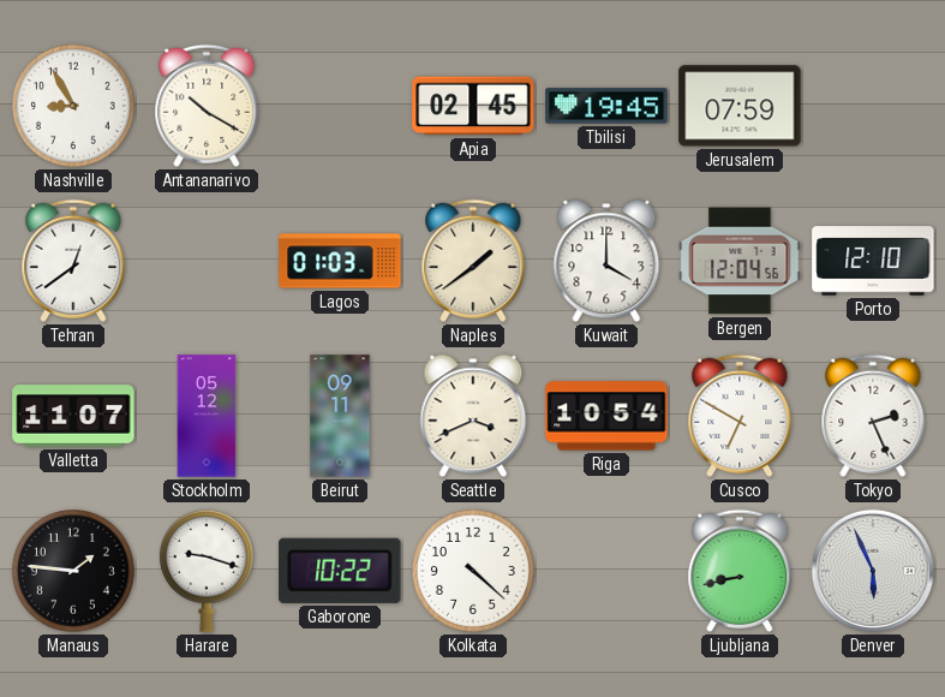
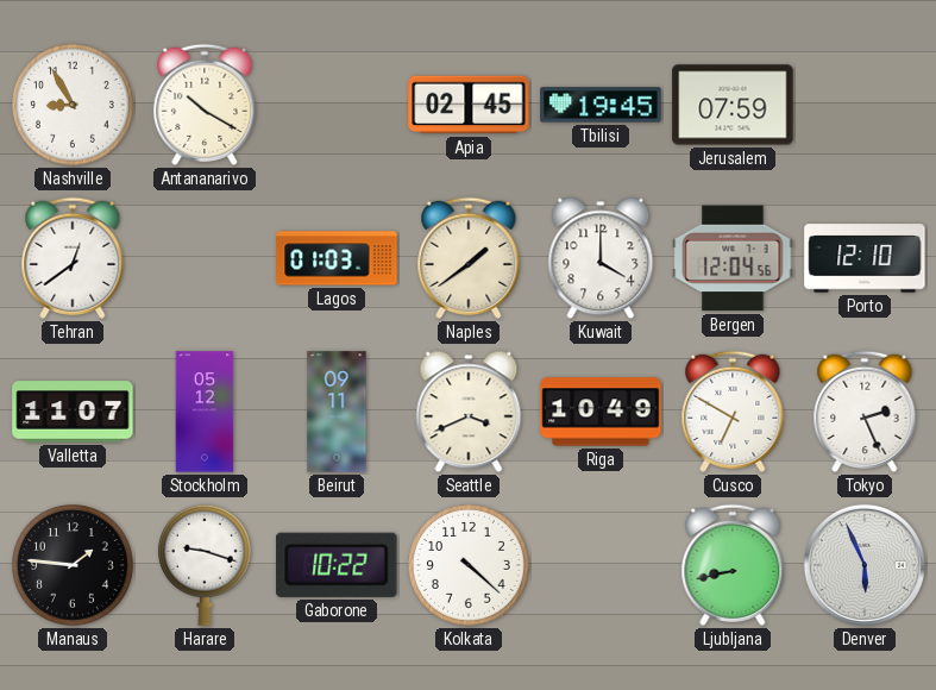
Riga: 10:54 -> 10:49 (601, 412)
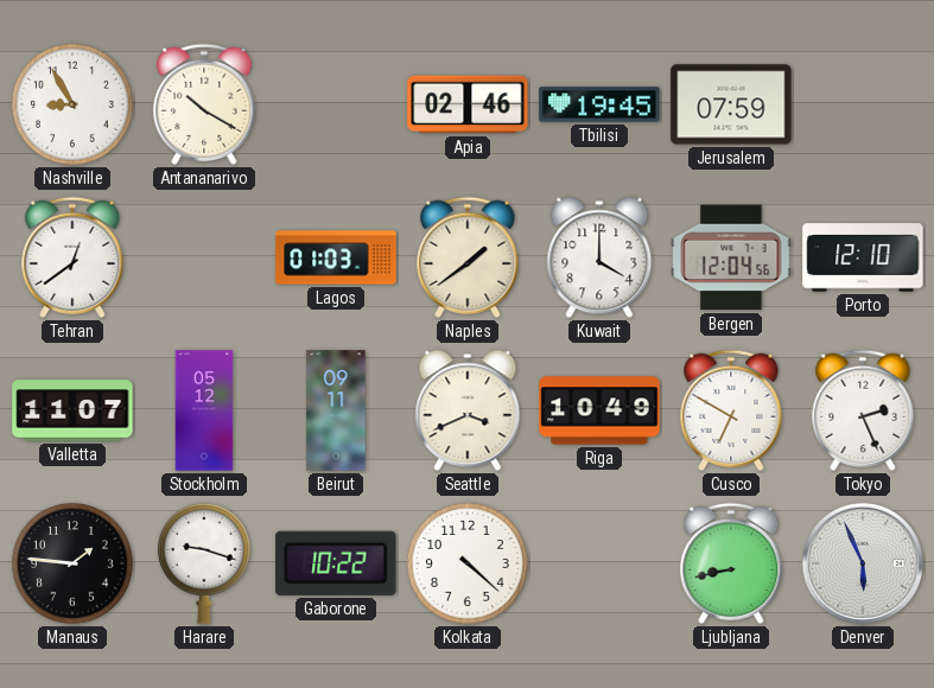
Apia: 02:45 -> 02:46 (468, 104)
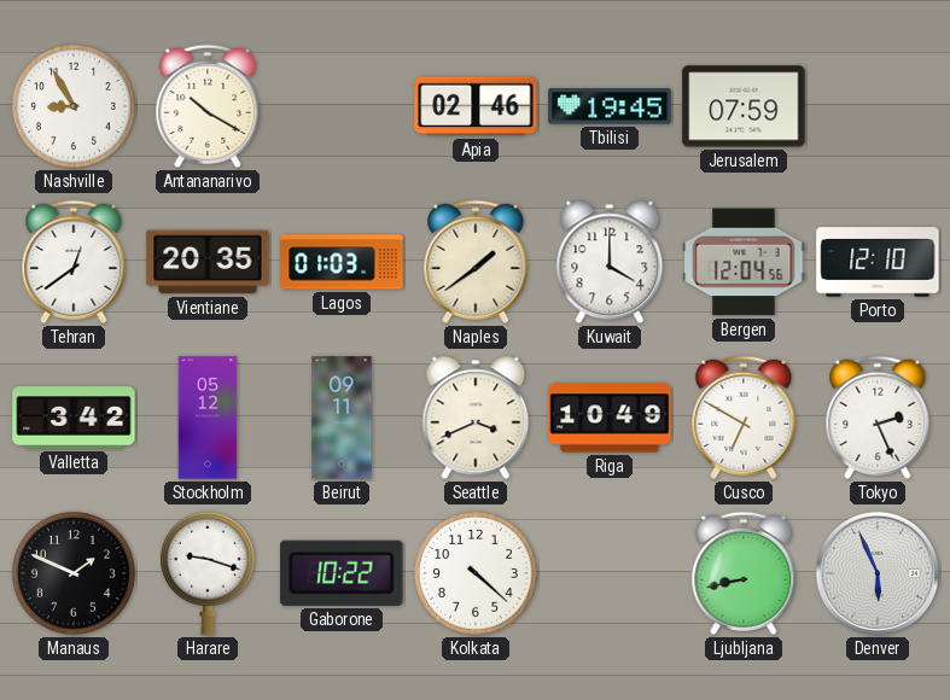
Vientiane: none -> 20:35 (208, 262)
Valletta: 11:07 -> 3:42 (74, 418)
Manaus: 1:46 -> 1:49 (75, 574)
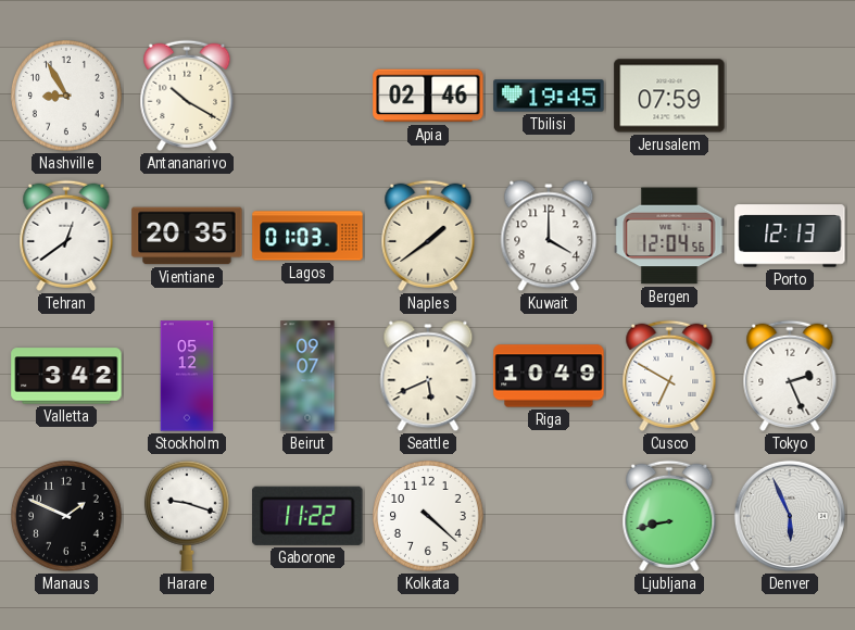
Porto: 12:10 -> 12:13 (790, 236)
Beirut: 09:11 -> 09:07 (307, 376)
Seattle: 3:41 -> 5:41 (428, 376)
Gaborone: 10:22 -> 11:22 (307, 516)
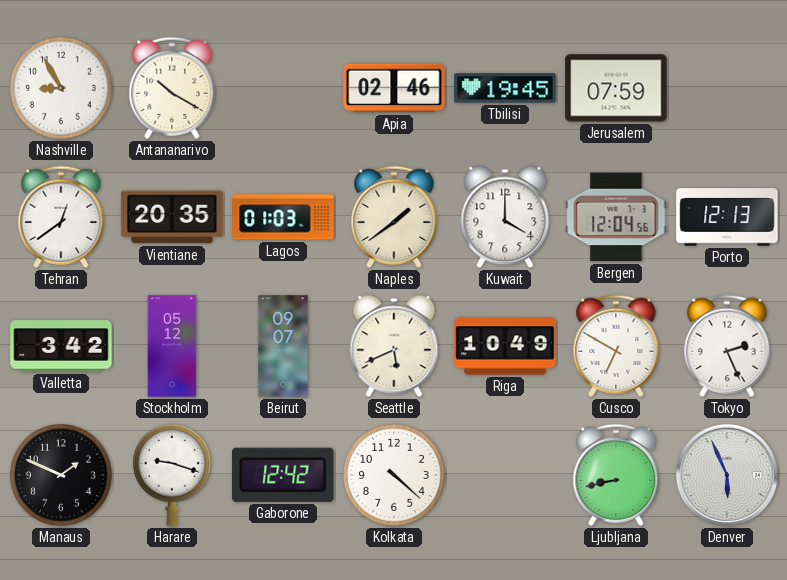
Gaborone: 11:22 -> 12:42 (283, 475)
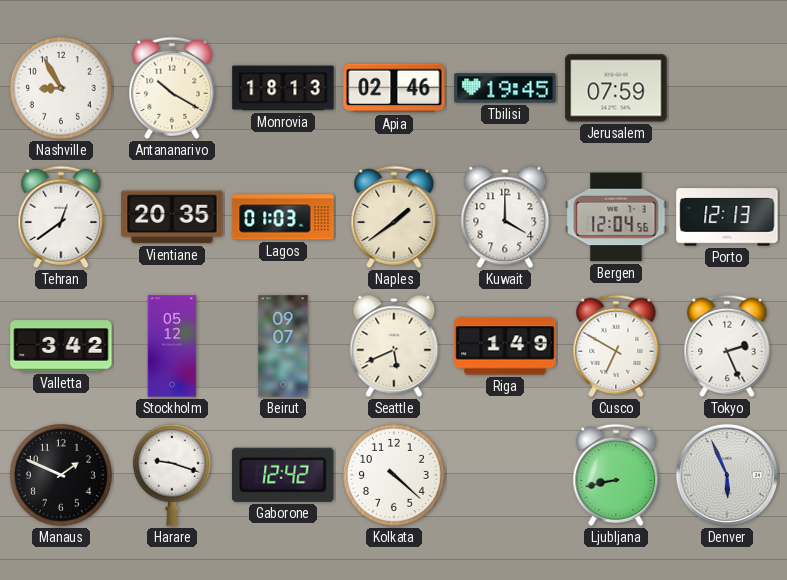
Monrovia: none -> 18:13 (283, 88)
Riga: 10:49 -> 1:49 (505, 346)
